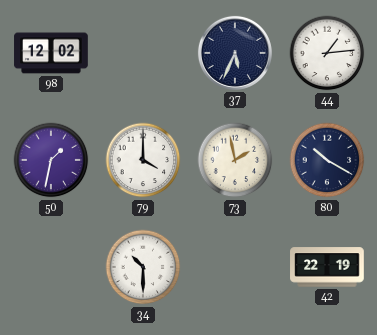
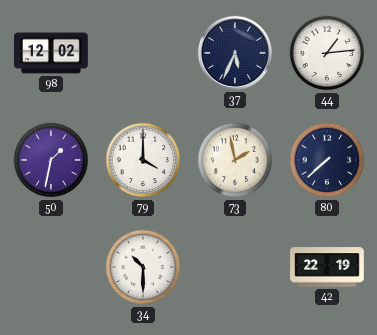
80: 10:20 -> 7:38 (327, 160)
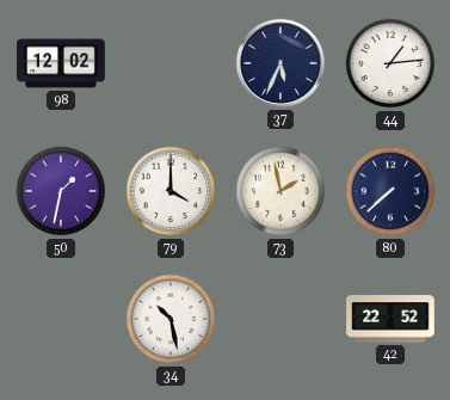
34: 10:30 -> 10:28 (171, 319)
42: 22:19 -> 22:52 (390, 319)
